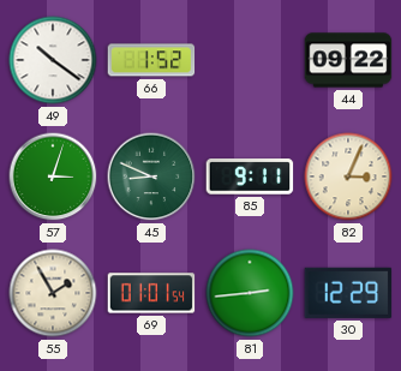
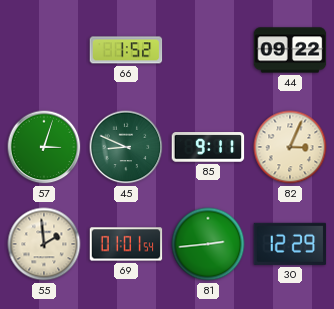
49: 10:21 -> none (53, 60)
55: 1:55 -> 1:59 (44, 244)
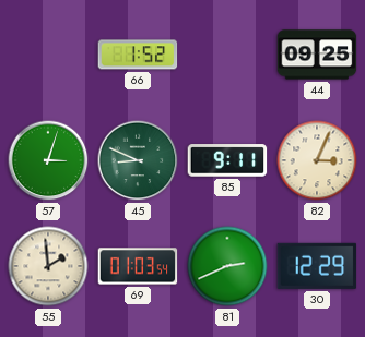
44: 09:22 -> 09:25 (317, 55)
69: 01:01 -> 01:03 (138, 266)
81: 2:44 -> 2:41 (227, 266)
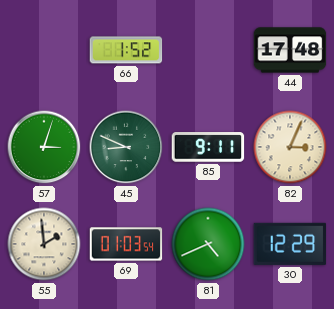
44: 09:25 -> 17:48 (290, 50)
81: 2:41 -> 4:41 (208, 244)
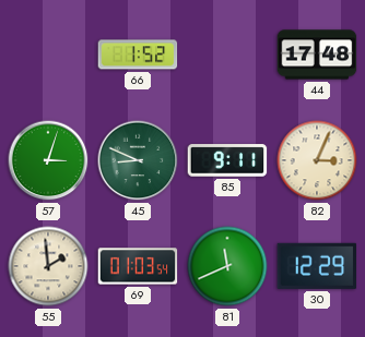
81: 4:41 -> 11:41 (227, 266)
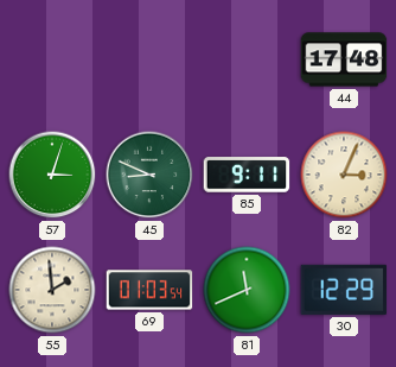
66: 1:52 -> none (138, 55)
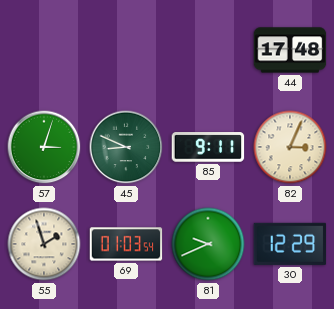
55: 1:59 -> 1:57 (44, 244)
81: 11:41 -> 9:41 (208, 244)
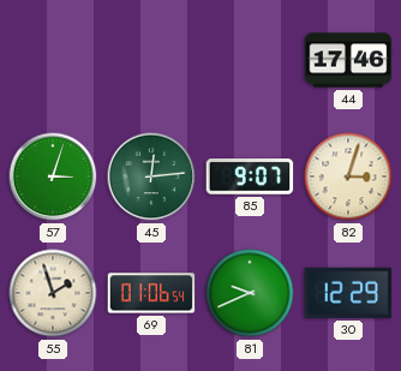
44: 17:48 -> 17:46 (348, 60)
45: 8:49 -> 12:14 (151, 176)
85: 9:11 -> 9:07 (250, 176)
82: 3:04 -> 3:03 (348, 176)
69: 01:03 -> 01:06 (151, 293)
